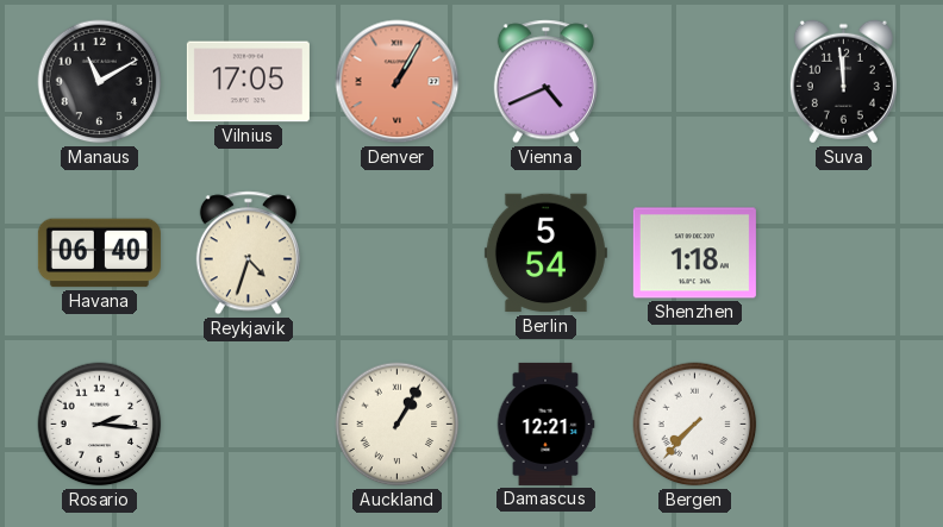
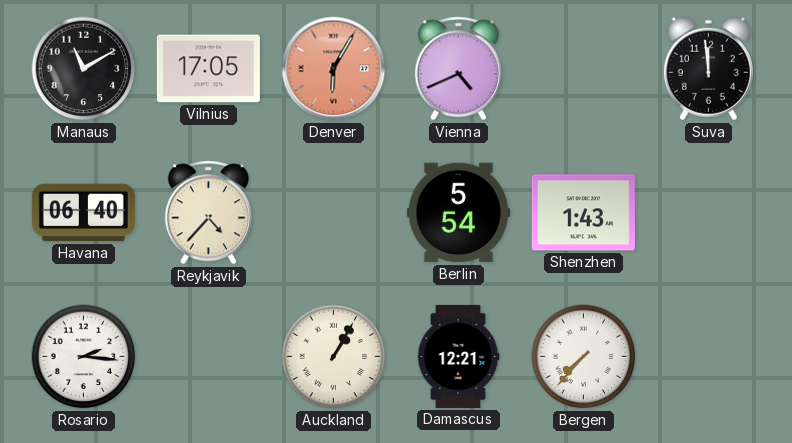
Denver: 1:05 -> 6:05 (334, 69)
Reykjavik: 4:33 -> 4:37 (208, 213)
Shenzhen: 1:18 -> 1:43 (583, 213)
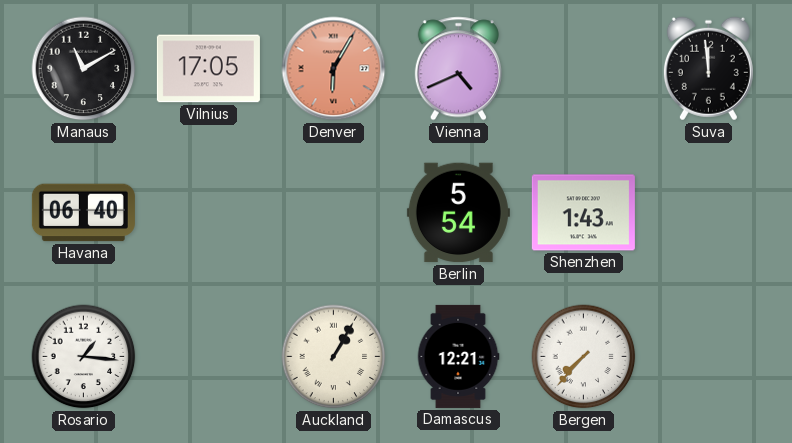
Reykjavik: 4:37 -> none (208, 213)
Rosario: 2:16 -> 1:16 (84, 357)
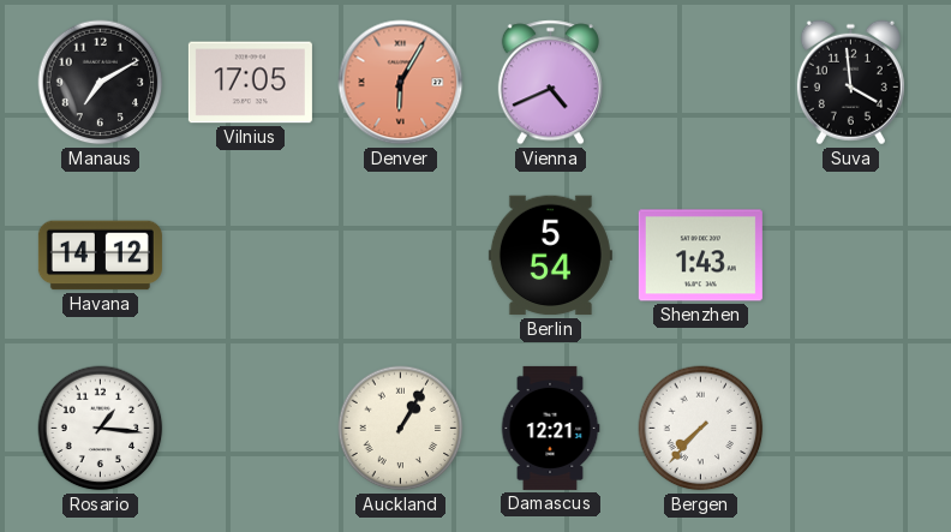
Manaus: 11:10 -> 7:10 (101, 83)
Suva: 11:59 -> 3:59 (850, 83)
Havana: 06:40 -> 14:12 (100, 256)
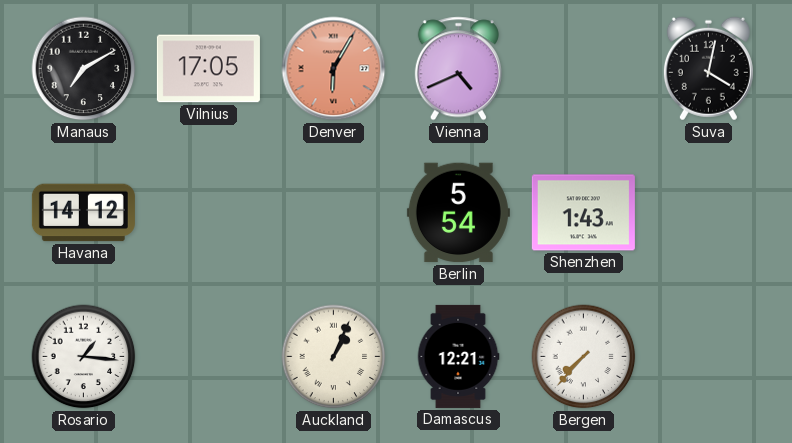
Suva: 3:59 -> 4:02 (708, 69)
Auckland: 1:05 -> 1:04 (334, 357)
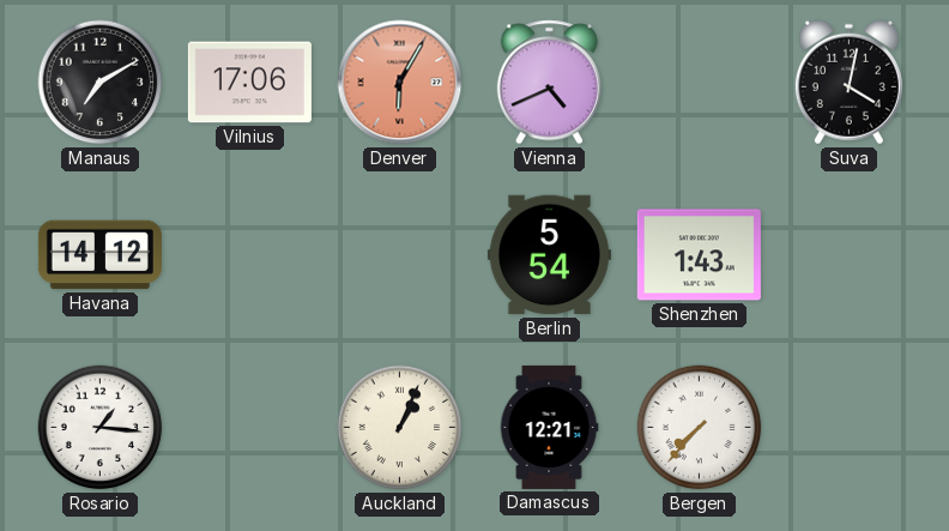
Vilnius: 17:05 -> 17:06 (249, 83)
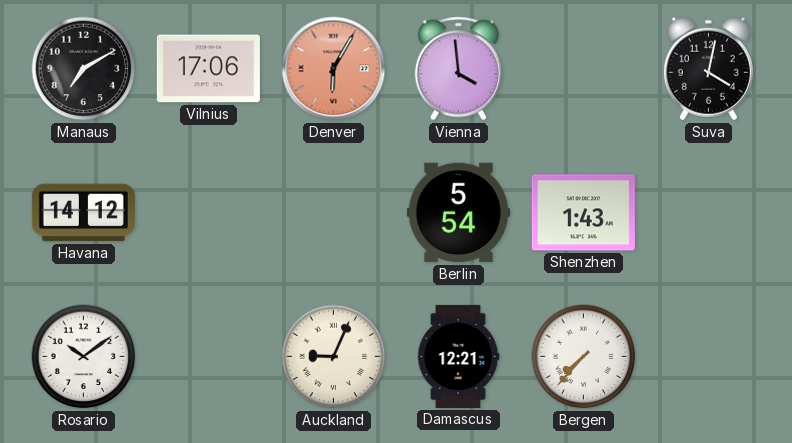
Vienna: 4:41 -> 3:59 (458, 69)
Rosario: 1:16 -> 10:09 (84, 357)
Auckland: 1:04 -> 9:04 (334, 357)
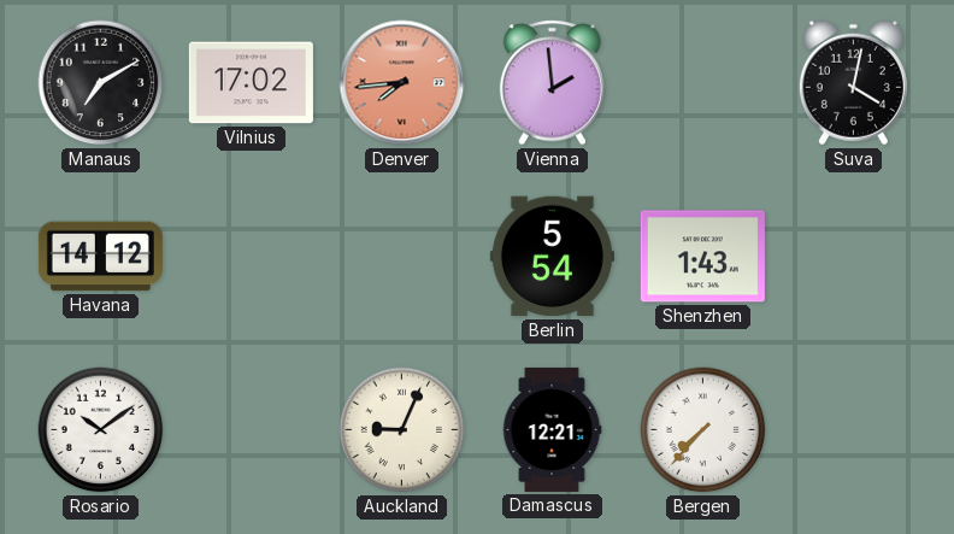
Vilnius: 17:06 -> 17:02 (251, 83)
Denver: 6:05 -> 7:44 (402, 83)
Vienna: 3:59 -> 1:59 (552, 83)
